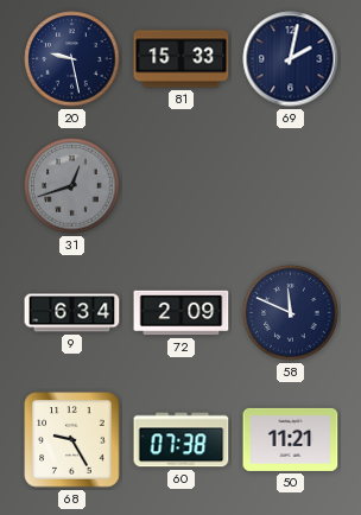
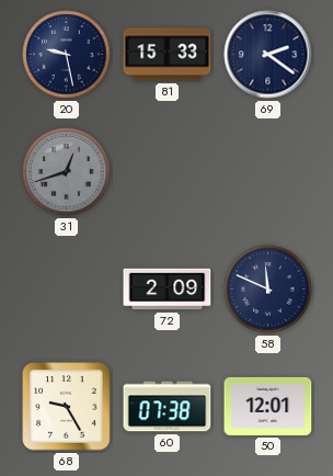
69: 2:02 -> 2:21 (268, 55)
9: 6:34 -> none (72, 313)
50: 11:21 -> 12:01 (268, 406)
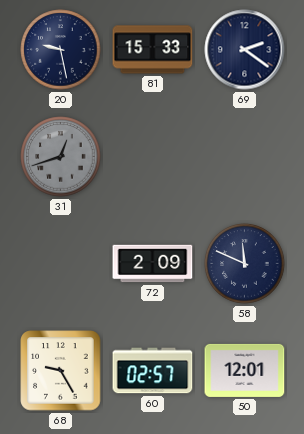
60: 07:38 -> 02:57 (153, 371)
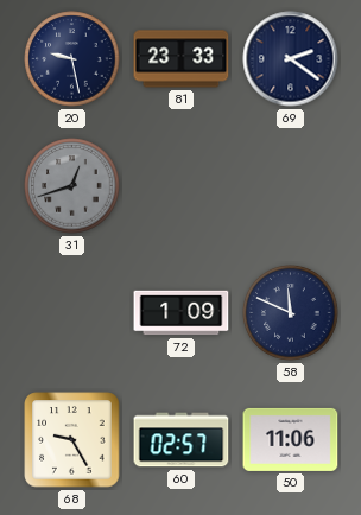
81: 15:33 -> 23:33 (182, 59)
72: 2:09 -> 1:09 (182, 313)
50: 12:01 -> 11:06 (291, 439)
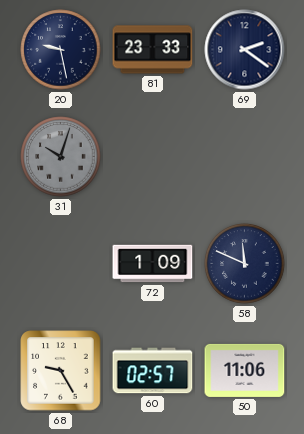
31: 12:42 -> 10:03 (61, 157)
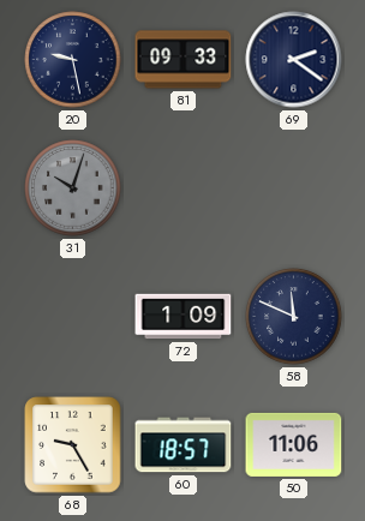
81: 23:33 -> 09:33 (184, 60)
60: 02:57 -> 18:57 (184, 445)
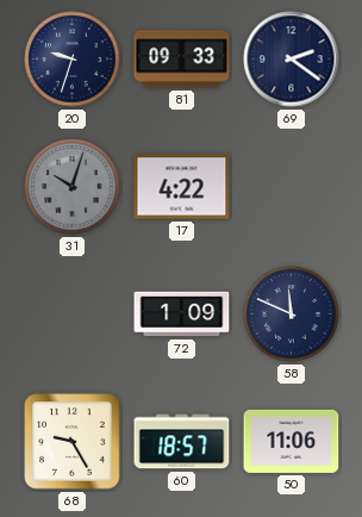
20: 9:28 -> 9:33 (73, 60)
17: none -> 4:22 (182, 187)
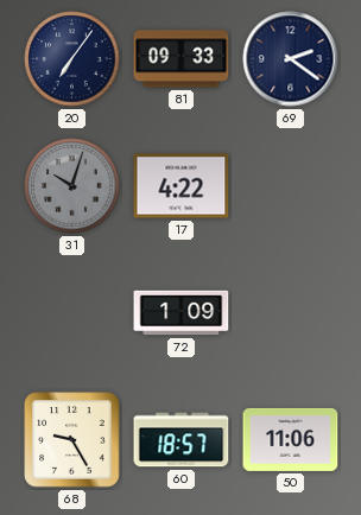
20: 9:33 -> 7:06 (72, 59)
58: 11:49 -> none (292, 314)
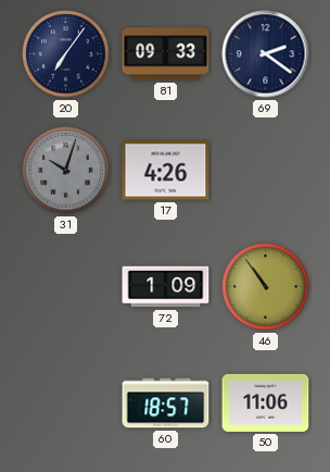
17: 4:22 -> 4:26 (166, 171)
46: none -> 10:54 (266, 287)
68: 9:25 -> none (72, 440)
